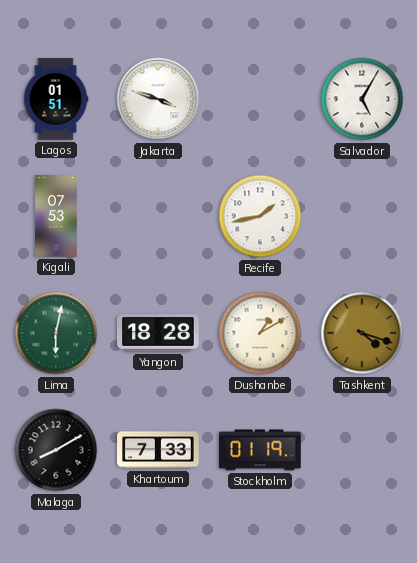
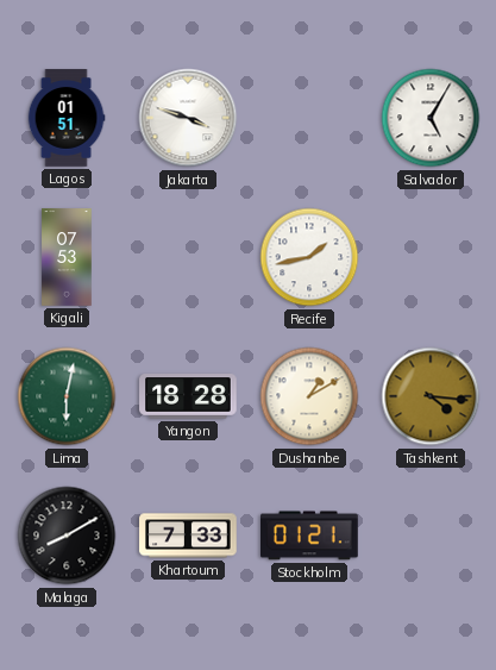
Tashkent: 4:18 -> 4:16 (431, 396)
Stockholm: 01:19 -> 01:21 (310, 536)
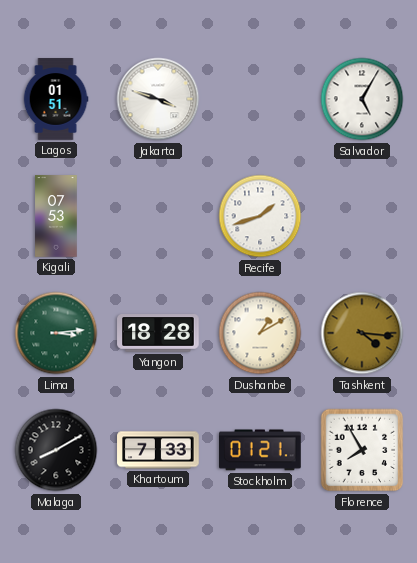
Recife: 1:43 -> 1:42 (260, 216)
Lima: 6:02 -> 3:14 (56, 333)
Florence: none -> 7:55 (362, 450)
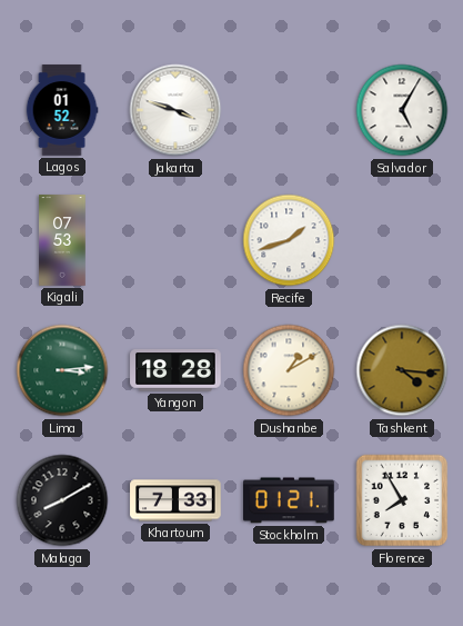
Lagos: 01:51 -> 01:52 (62, 110)
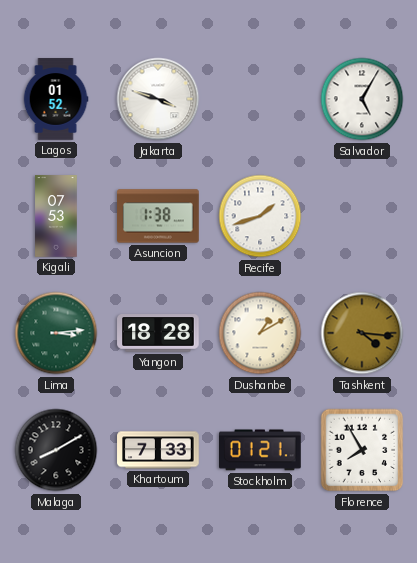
Asuncion: none -> 1:38 (158, 216)
